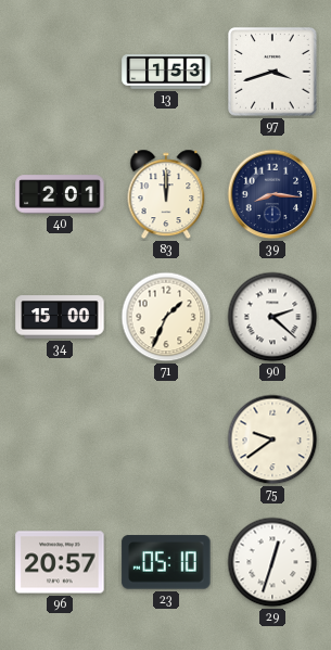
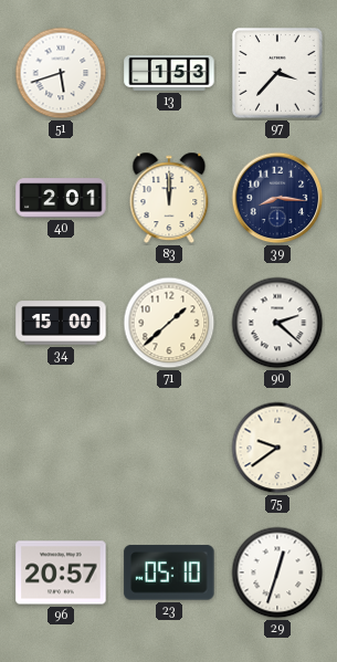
51: none -> 5:42 (61, 73)
97: 3:42 -> 3:37 (277, 73)
71: 1:34 -> 1:38 (169, 323)
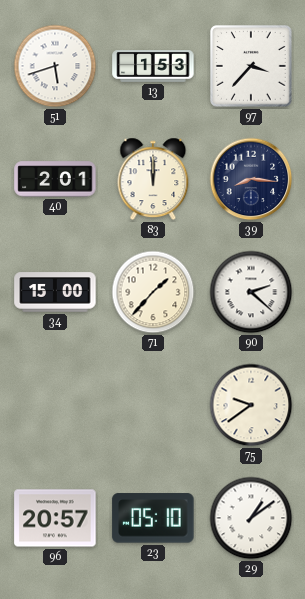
71: 1:38 -> 1:37 (153, 292)
29: 12:33 -> 1:09 (251, 518)
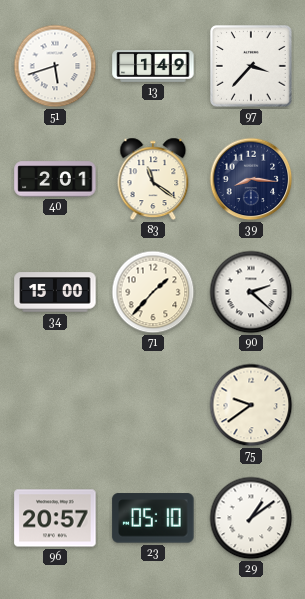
13: 1:53 -> 1:49 (153, 67)
83: 12:00 -> 11:21 (153, 179)
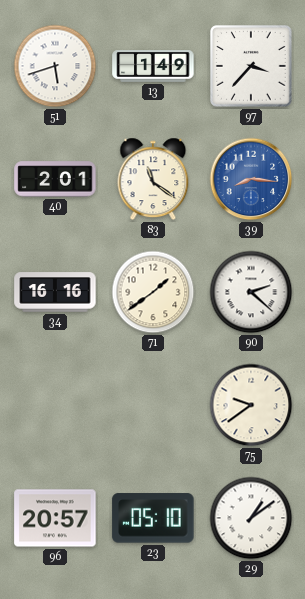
39 dial: navy -> blue (251, 179)
34: 15:00 -> 16:16 (55, 292)
71: 1:37 -> 1:39 (153, 292)
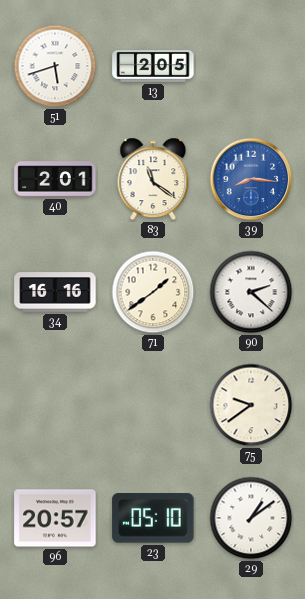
13: 1:49 -> 2:05 (153, 67)
97: 3:37 -> none (251, 66)
